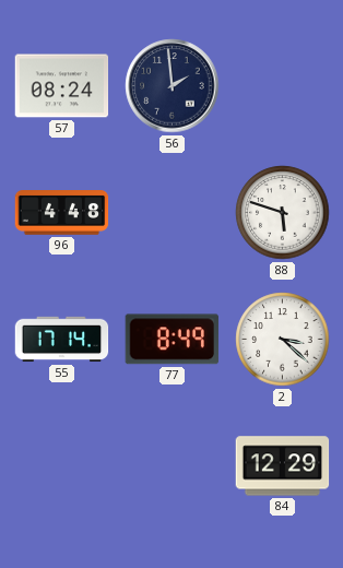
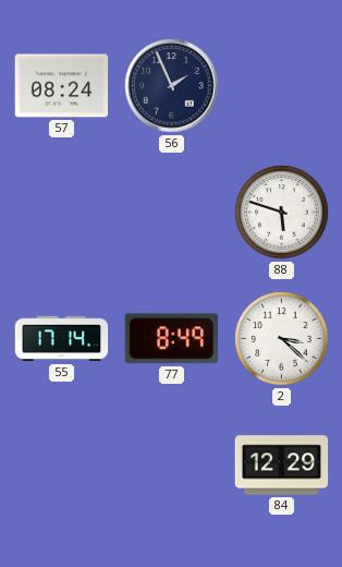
56: 1:59 -> 1:56 (172, 86)
96: 4:48 -> none (62, 213)
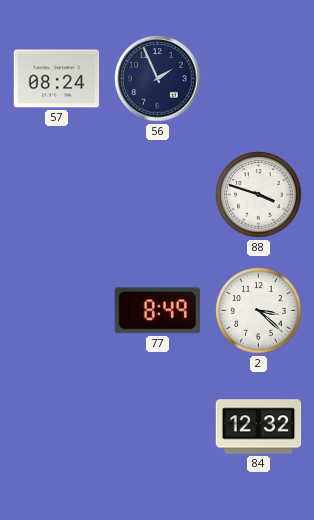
88: 5:48 -> 3:48 (259, 195)
55: 17:14 -> none (62, 339)
84: 12:29 -> 12:32 (259, 427)
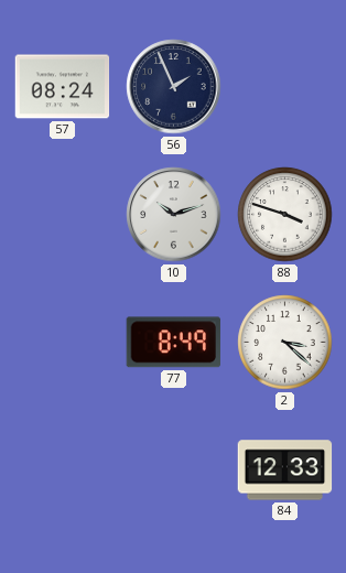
10: none -> 10:12 (174, 215)
84: 12:32 -> 12:33 (285, 471)
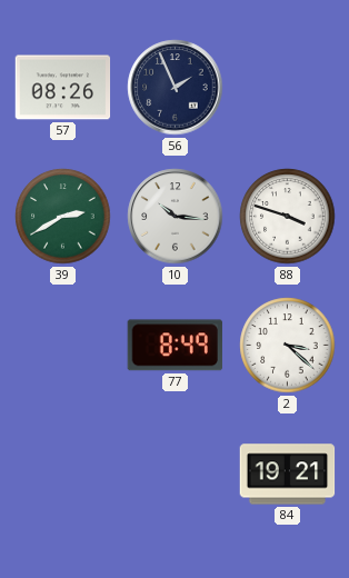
57: 08:24 -> 08:26 (63, 88)
39: none -> 2:40 (63, 217)
10: 10:12 -> 10:16 (176, 217)
84: 12:33 -> 19:21 (288, 475)
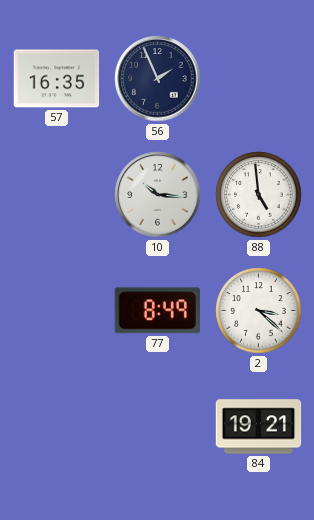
57: 08:26 -> 16:35 (57, 79)
39: 2:40 -> none (63, 217)
88: 3:48 -> 4:59 (259, 195)
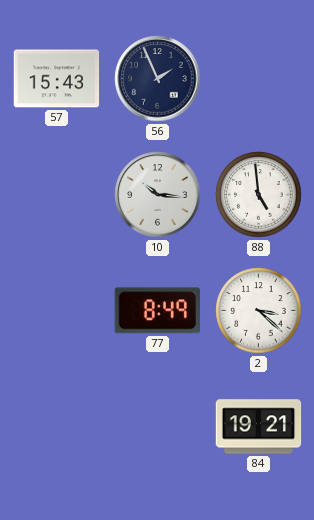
57: 16:35 -> 15:43 (57, 79)
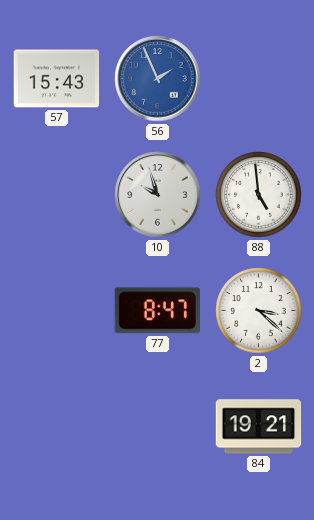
56 dial: navy -> blue (158, 79)
10: 10:16 -> 9:57 (158, 195)
77: 8:49 -> 8:47 (157, 311)
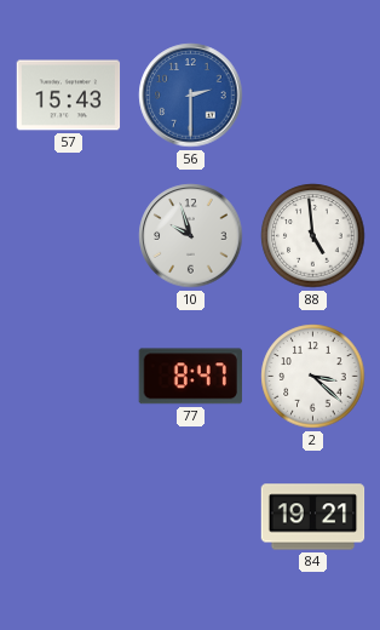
56: 1:56 -> 2:30 (191, 96)
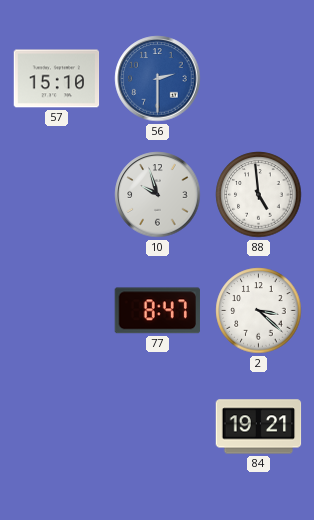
57: 15:43 -> 15:10 (57, 79)
